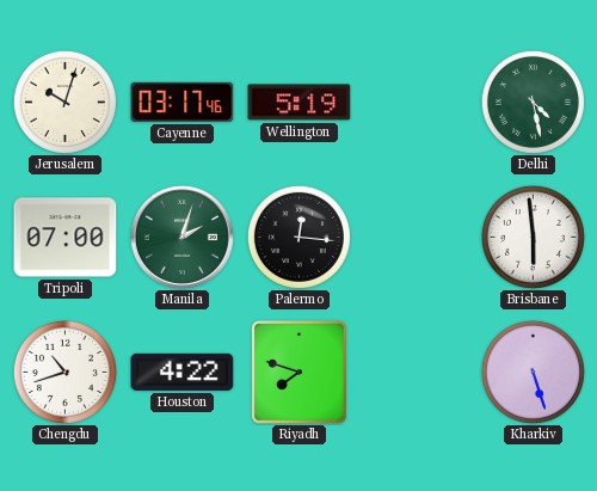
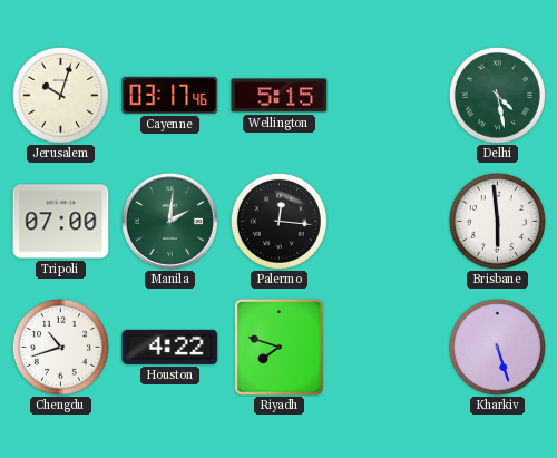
Wellington: 5:19 -> 5:15 (280, 96)
Manila: 2:03 -> 2:01 (169, 221)
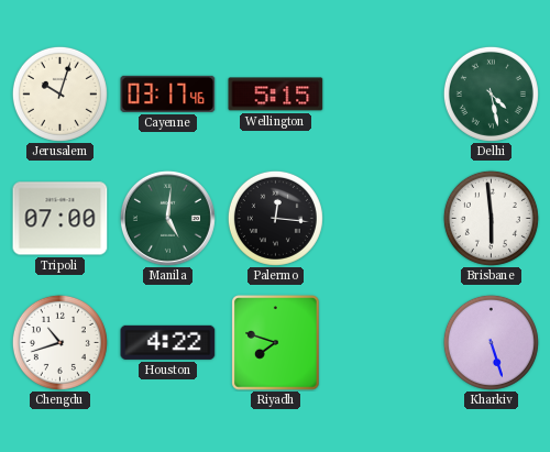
Manila: 2:01 -> 5:01 (167, 218)
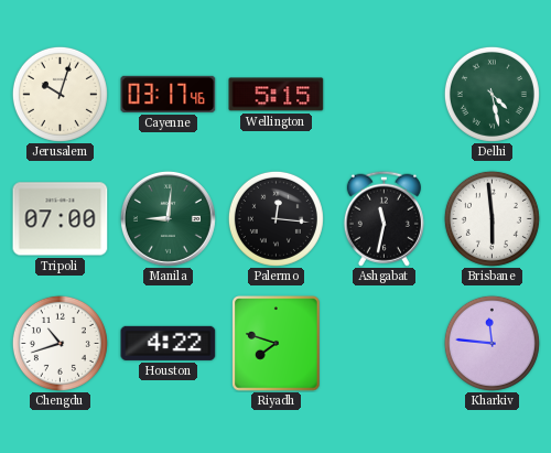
Manila: 5:01 -> 9:01 (168, 218)
Ashgabat: none -> 11:32 (383, 218)
Kharkiv: 5:27 -> 11:46 (491, 343)
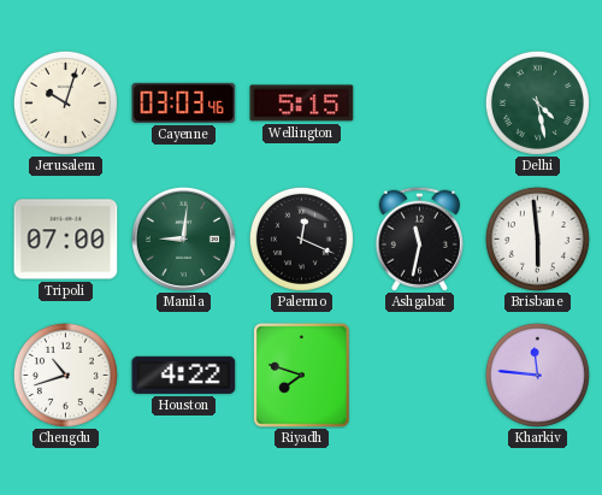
Cayenne: 03:17 -> 03:03 (184, 102)
Palermo: 12:16 -> 12:19 (301, 238)
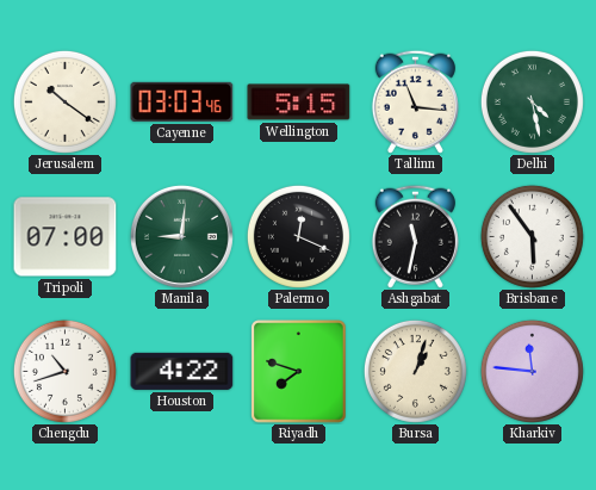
Jerusalem: 10:03 -> 10:21 (64, 101)
Tallinn: none -> 11:16 (415, 101)
Brisbane: 5:59 -> 5:54 (532, 236)
Bursa: none -> 1:03 (415, 371)
